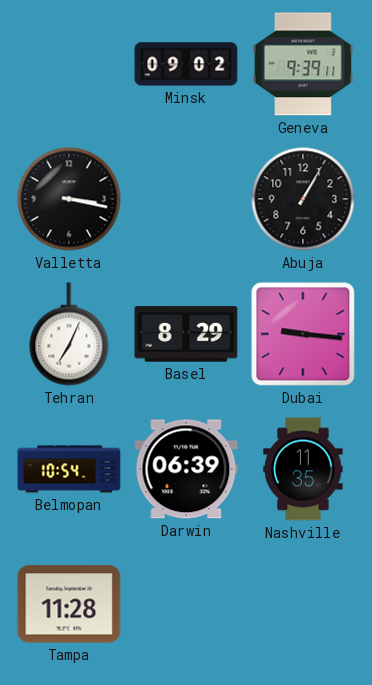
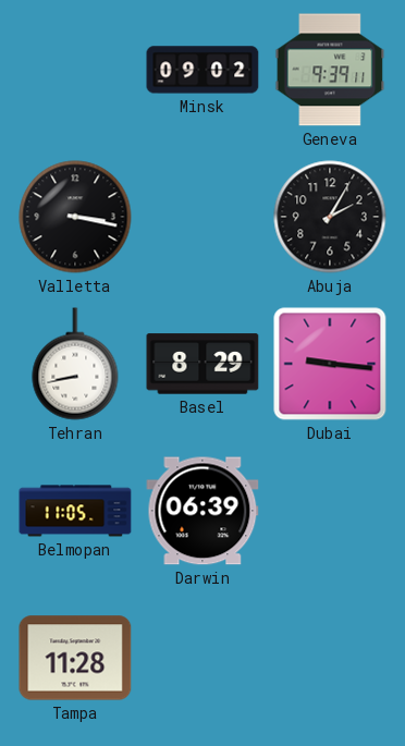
Abuja: 1:05 -> 2:05 (330, 217)
Tehran: 7:04 -> 8:43 (75, 364)
Belmopan: 10:54 -> 11:05 (75, 511)
Nashville: 11:35 -> none (303, 469)
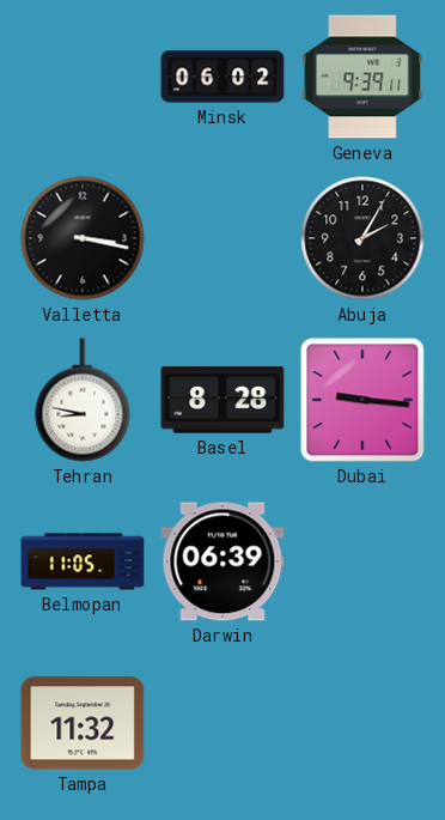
Minsk: 09:02 -> 06:02 (222, 77)
Tehran: 8:43 -> 8:47 (83, 400)
Basel: 8:29 -> 8:28 (222, 400)
Tampa: 11:28 -> 11:32 (83, 723)
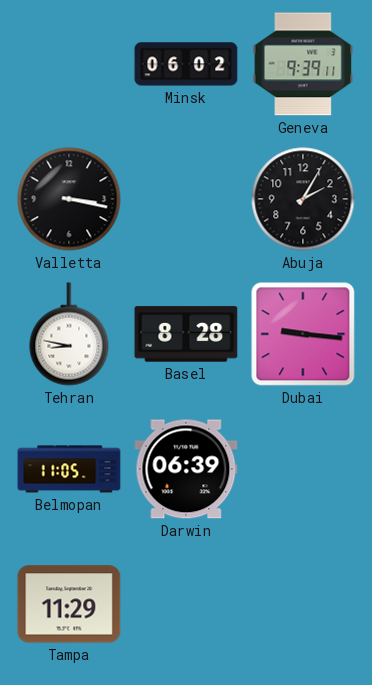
Tampa: 11:32 -> 11:29 (69, 604)
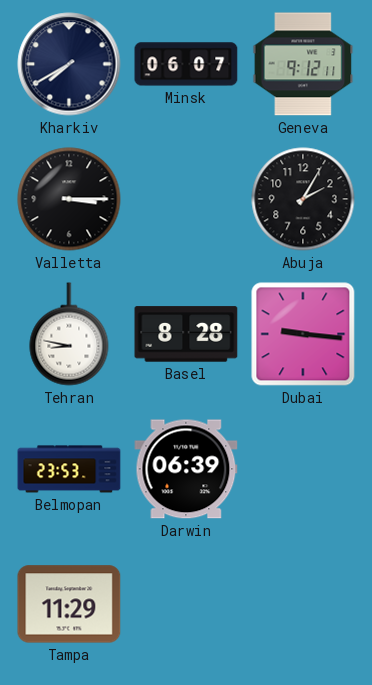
Kharkiv: none -> 7:40 (69, 64)
Minsk: 06:02 -> 06:07 (186, 64)
Geneva: 9:39 -> 9:12 (303, 64)
Valletta: 3:17 -> 3:15 (69, 199)
Belmopan: 11:05 -> 23:53 (69, 469)
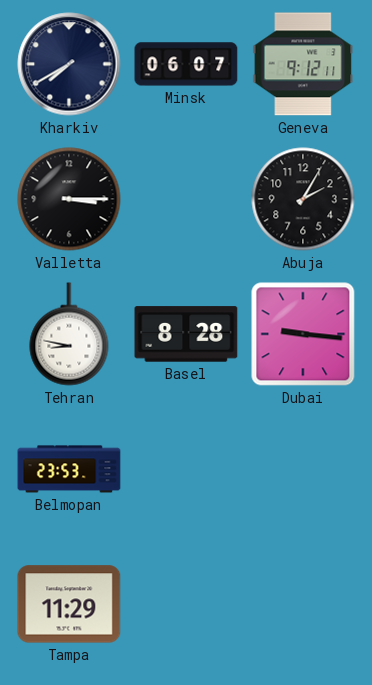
Darwin: 06:39 -> none (186, 469)
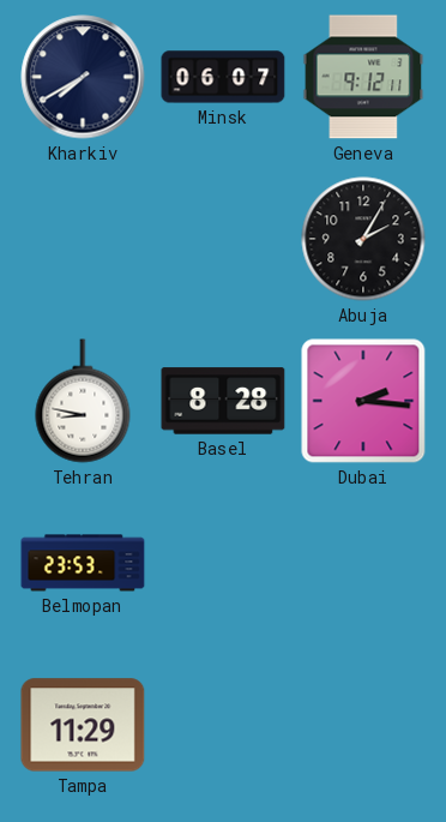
Valletta: 3:15 -> none (69, 199)
Dubai: 9:16 -> 2:16 (363, 401)
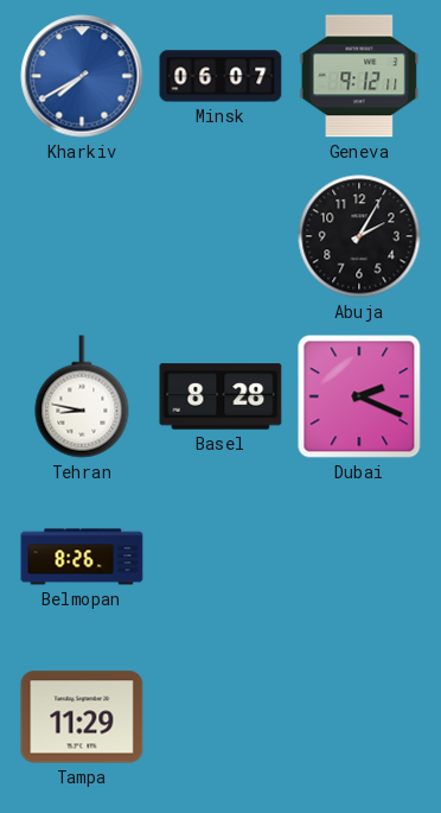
Kharkiv dial: navy -> blue (82, 76)
Dubai: 2:16 -> 2:19 (359, 396)
Belmopan: 23:53 -> 8:26 (82, 557)
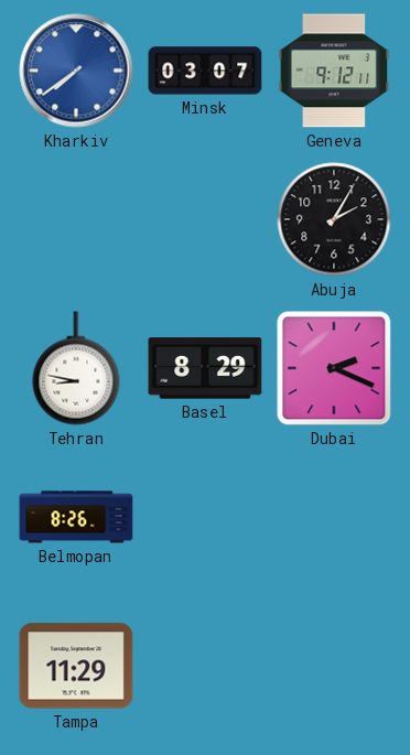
Kharkiv: 7:40 -> 7:39 (76, 71)
Minsk: 06:07 -> 03:07 (205, 71)
Basel: 8:28 -> 8:29 (205, 368)
